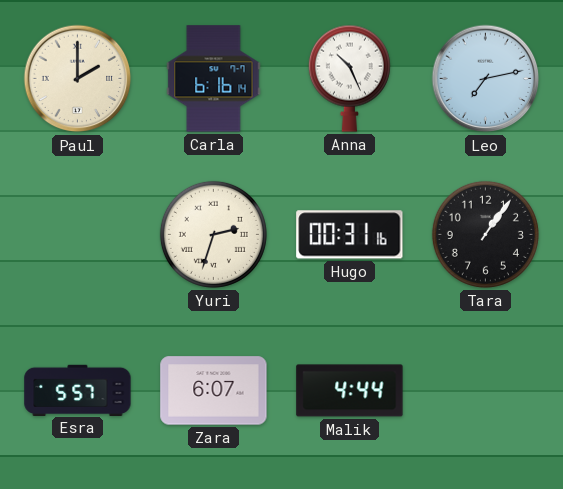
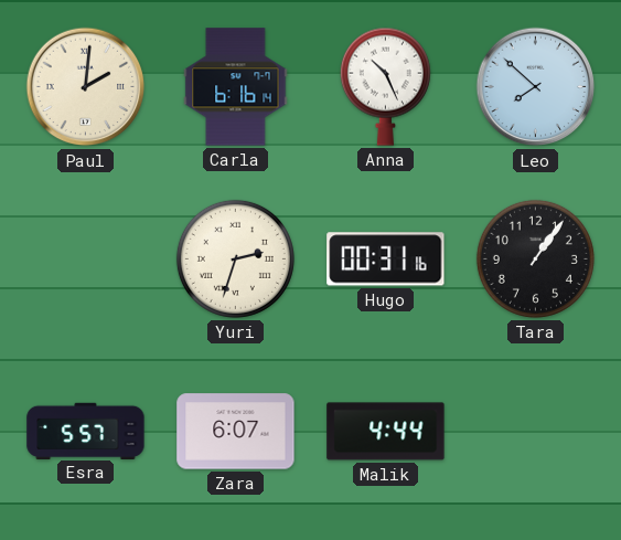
Paul: 2:00 -> 2:01 (86, 87)
Leo: 7:13 -> 7:52 (536, 87)
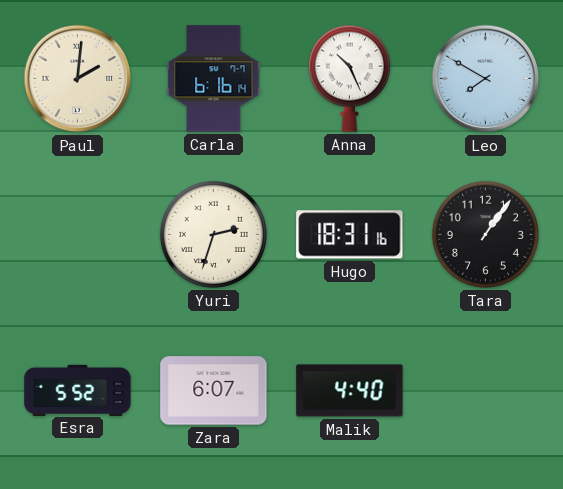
Leo: 7:52 -> 7:50 (486, 79)
Hugo: 00:31 -> 18:31 (350, 235)
Esra: 5:57 -> 5:52 (78, 390)
Malik: 4:44 -> 4:40 (350, 391)
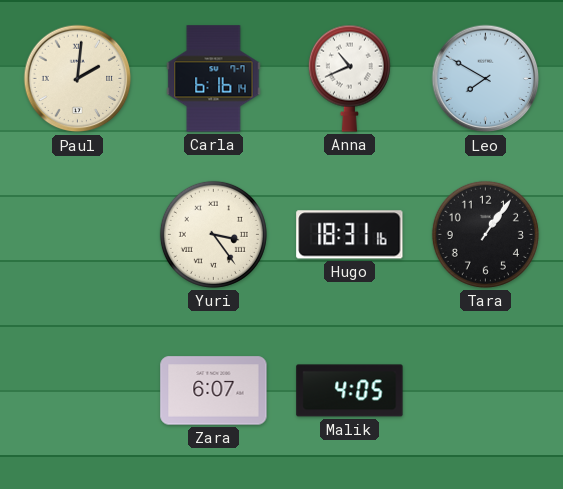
Anna: 10:26 -> 10:41 (349, 78)
Yuri: 2:33 -> 3:24 (213, 234)
Esra: 5:52 -> none (78, 390)
Malik: 4:40 -> 4:05 (350, 391)
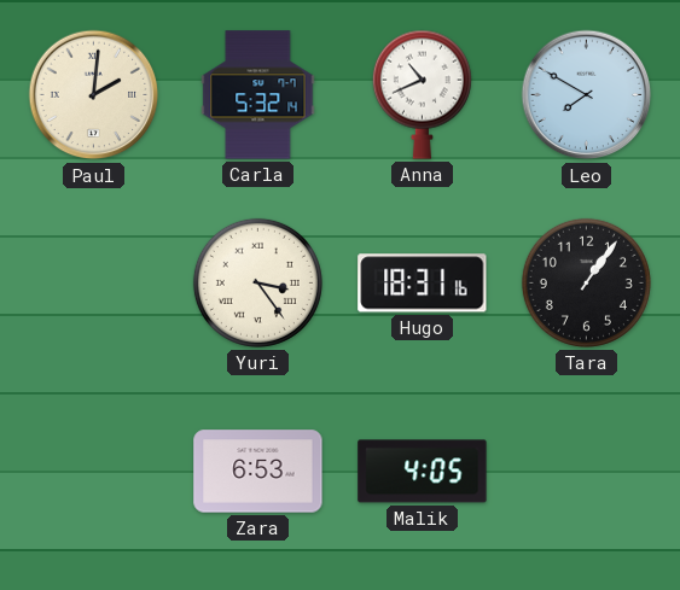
Carla: 6:16 -> 5:32 (258, 95)
Zara: 6:07 -> 6:53 (258, 472)
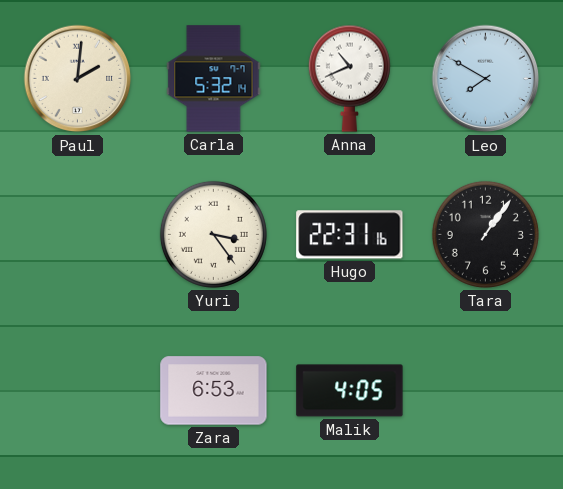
Hugo: 18:31 -> 22:31 (350, 235)
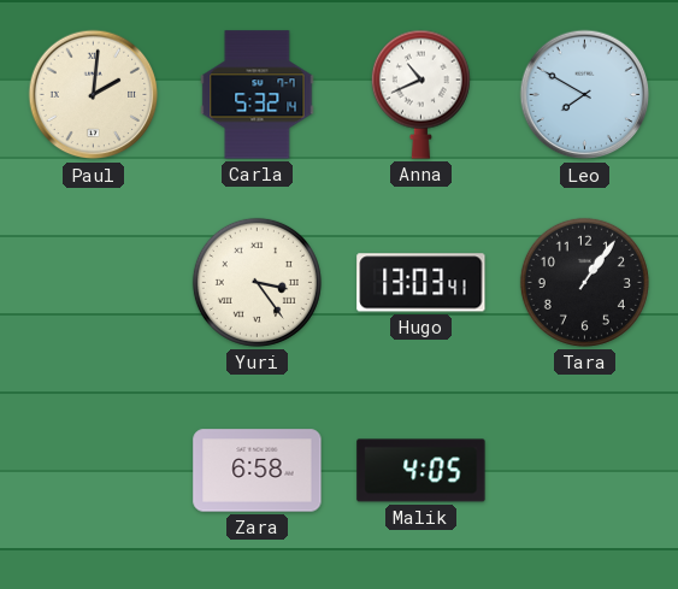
Hugo: 22:31 -> 13:03 (421, 283)
Zara: 6:53 -> 6:58 (258, 471)
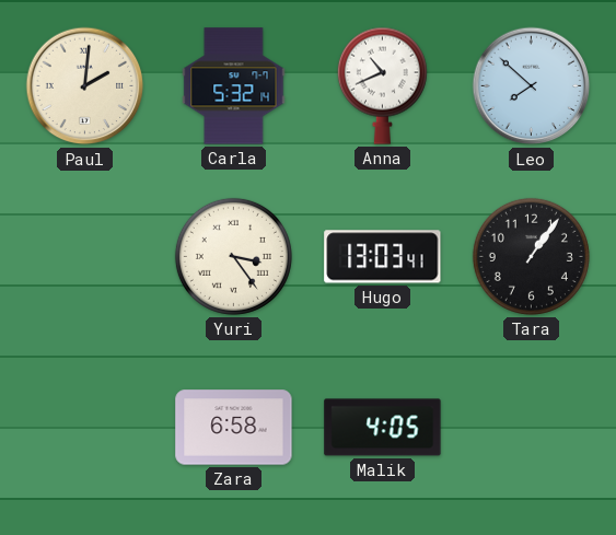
Leo: 7:50 -> 7:52 (532, 86)
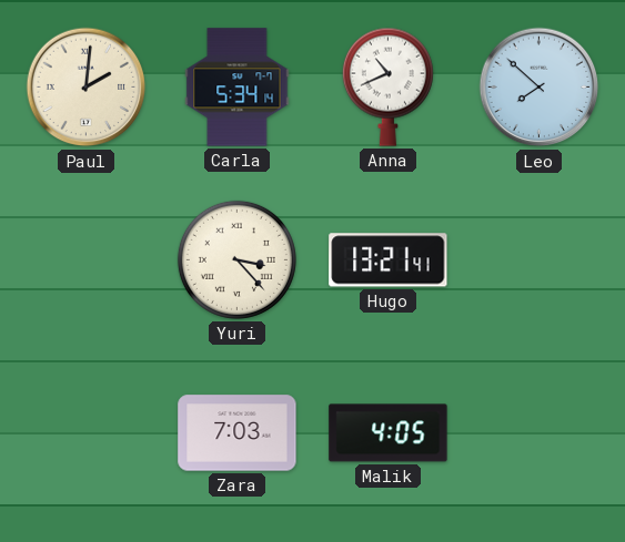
Carla: 5:32 -> 5:34 (238, 88)
Yuri: 3:24 -> 3:23 (236, 259)
Hugo: 13:03 -> 13:21 (389, 260)
Tara: 1:06 -> none (531, 256)
Zara: 6:58 -> 7:03 (238, 433)
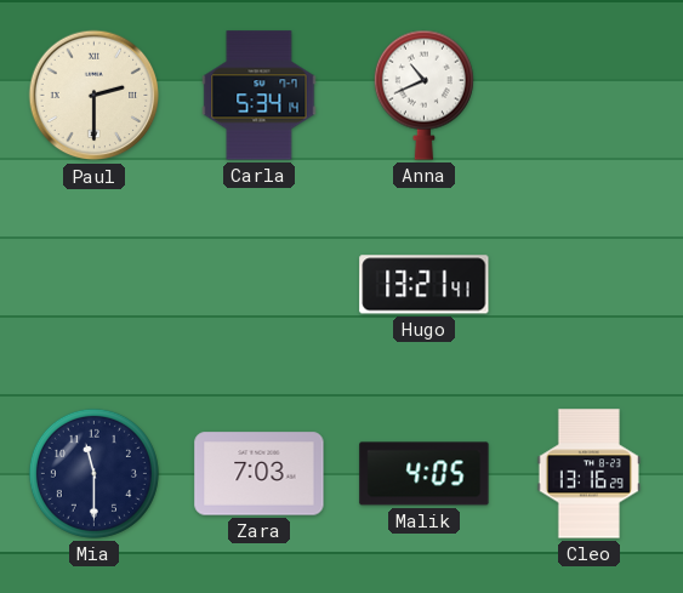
Paul: 2:01 -> 2:30 (95, 96)
Leo: 7:52 -> none (540, 88)
Yuri: 3:23 -> none (236, 259)
Mia: none -> 11:30 (93, 473)
Cleo: none -> 13:16 (588, 474)
